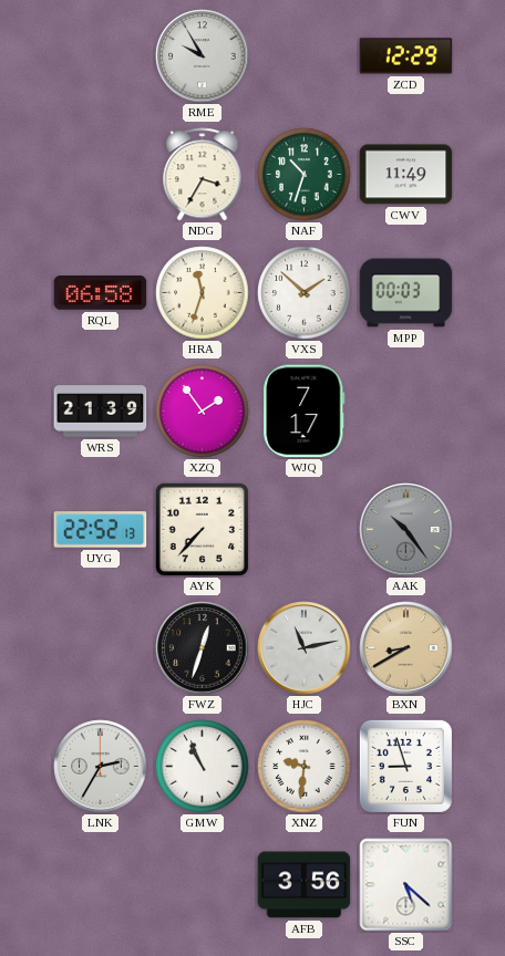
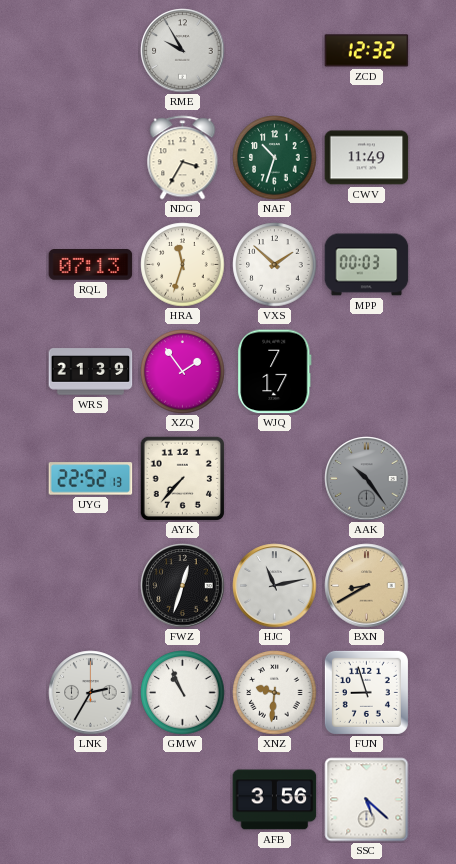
ZCD: 12:29 -> 12:32 (367, 51)
RQL: 06:58 -> 07:13 (91, 265)
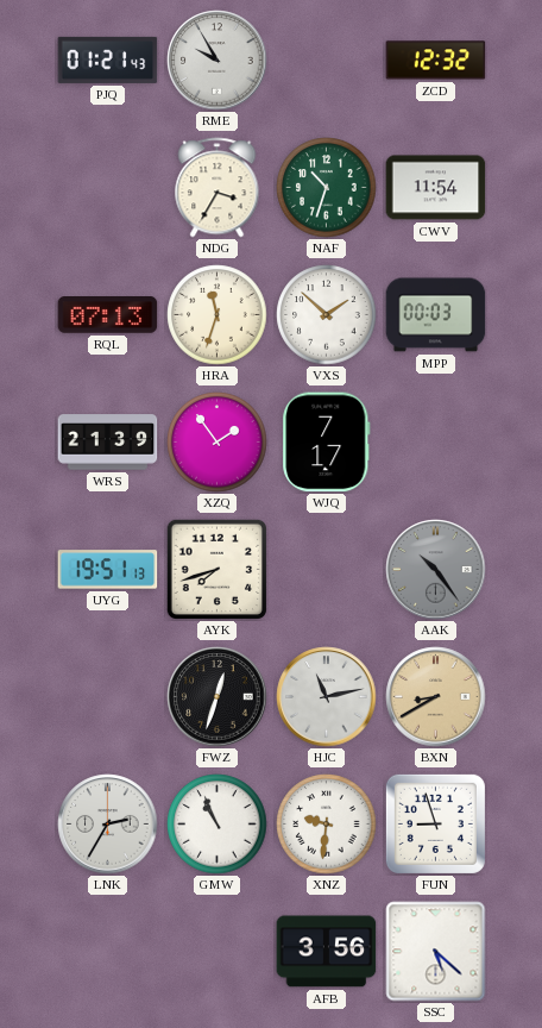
PJQ: none -> 01:21 (108, 59)
CWV: 11:49 -> 11:54 (436, 188)
UYG: 22:52 -> 19:51 (108, 570)
AYK: 7:37 -> 7:42 (216, 569)
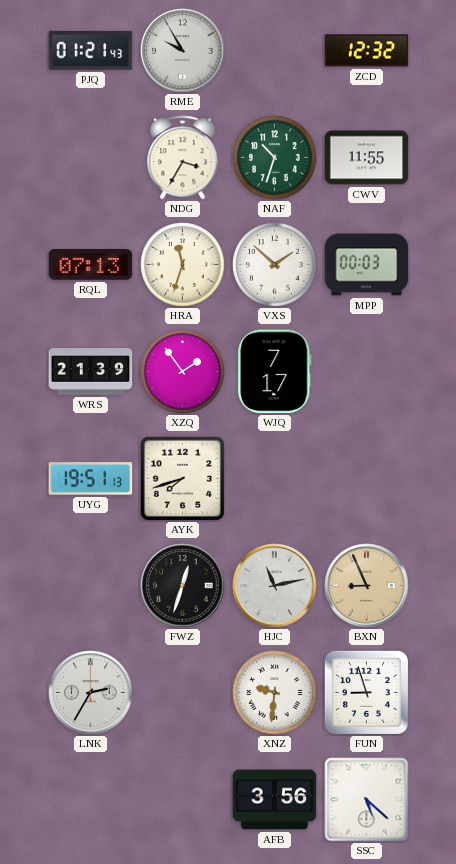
CWV: 11:54 -> 11:55 (367, 158)
AAK: 10:24 -> none (436, 570)
BXN: 8:40 -> 8:56 (367, 586)
GMW: 10:56 -> none (218, 825)
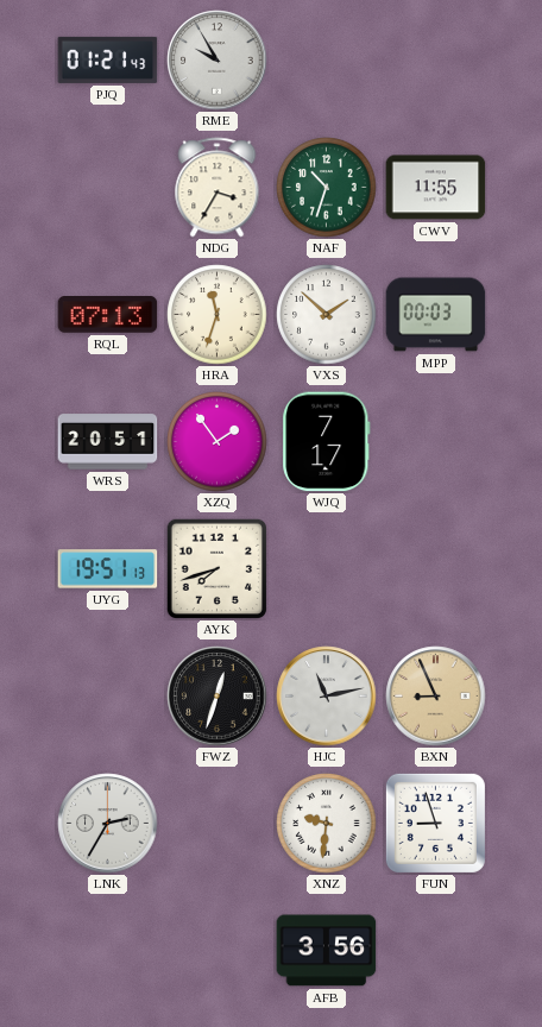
ZCD: 12:32 -> none (367, 51)
WRS: 21:39 -> 20:51 (108, 442)
SSC: 5:22 -> none (367, 800)
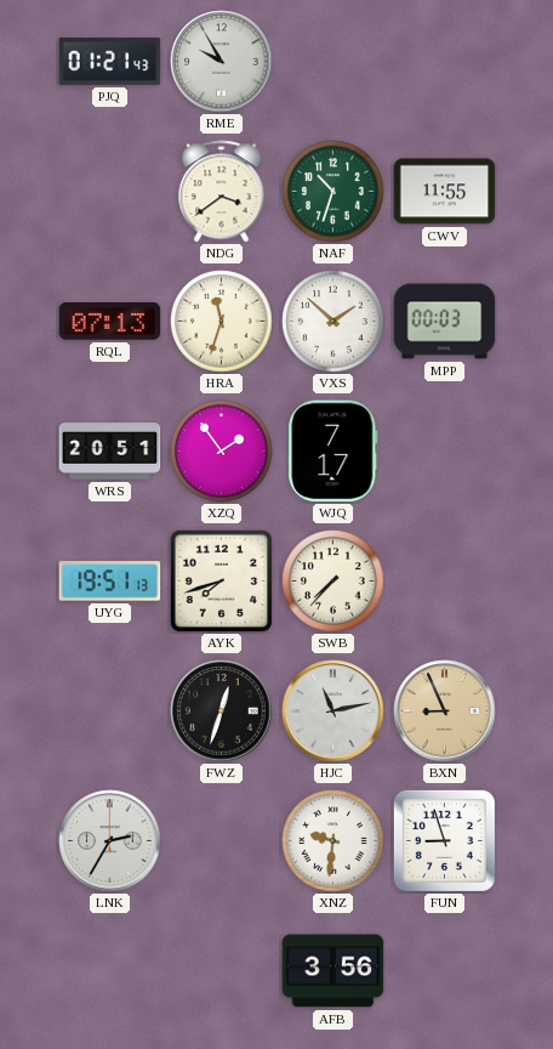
NDG: 3:35 -> 3:39 (222, 192)
SWB: none -> 7:37 (333, 582)
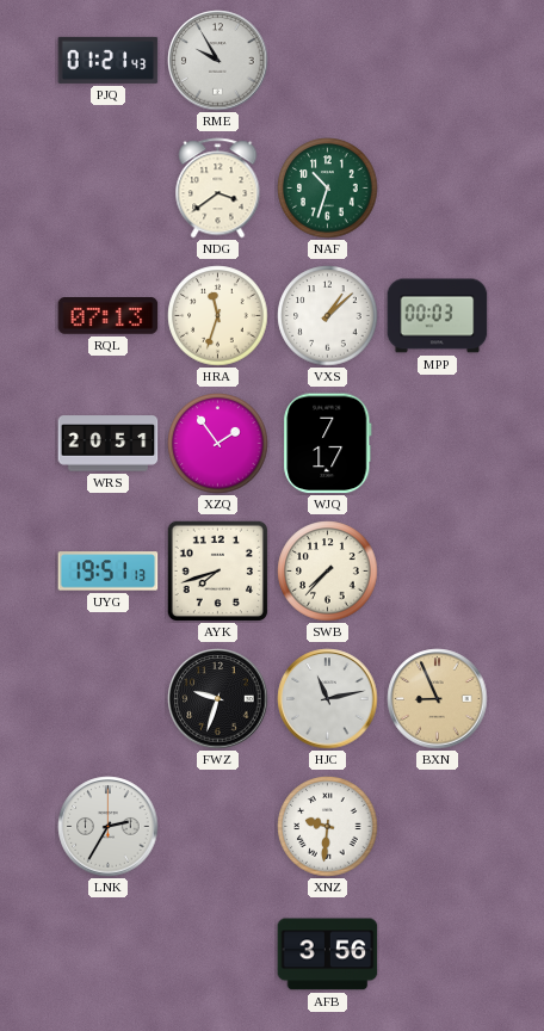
CWV: 11:55 -> none (445, 192)
VXS: 1:52 -> 1:08 (328, 316)
FWZ: 12:33 -> 9:33 (218, 699)
FUN: 8:57 -> none (444, 840)
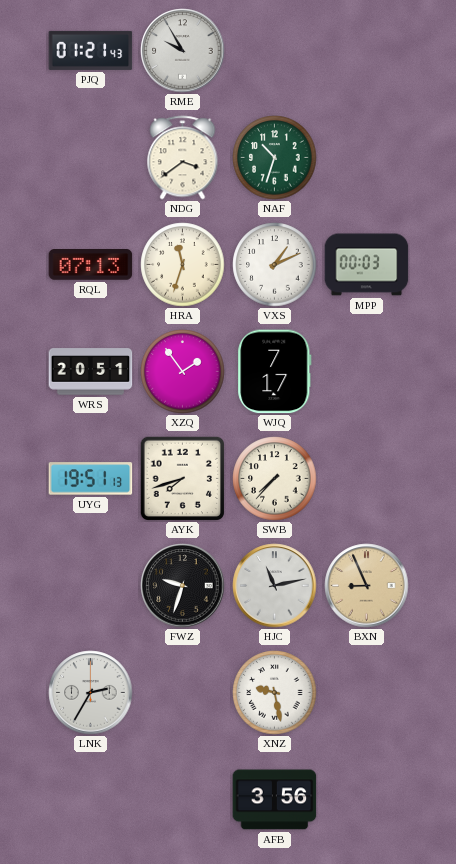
VXS: 1:08 -> 1:11 (275, 265)
XNZ: 9:31 -> 9:28 (275, 693)
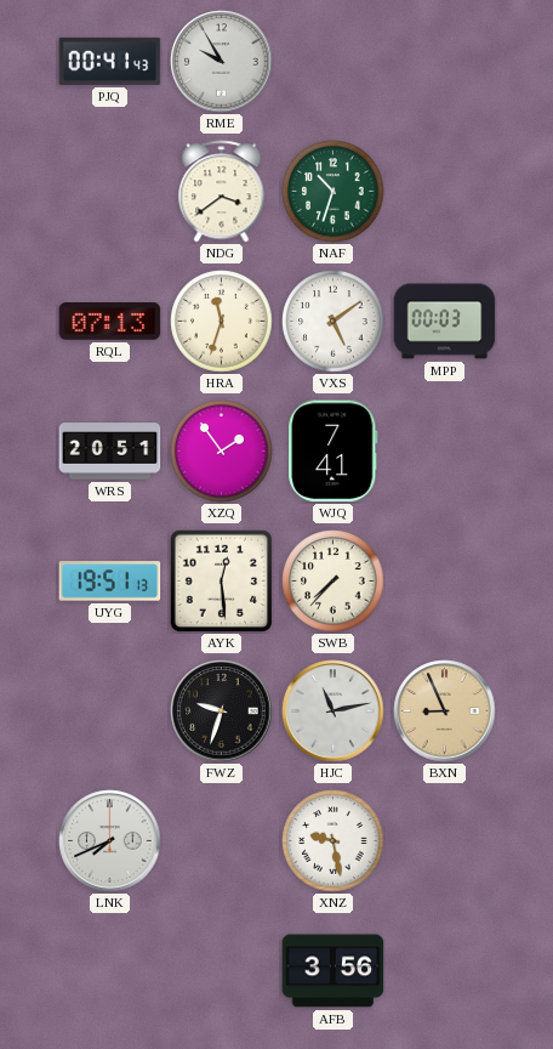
PJQ: 01:21 -> 00:41 (110, 61)
VXS: 1:11 -> 5:09 (333, 322)
WJQ: 7:17 -> 7:41 (333, 452)
AYK: 7:42 -> 12:29 (221, 580)
LNK: 2:35 -> 7:41 (110, 841)
